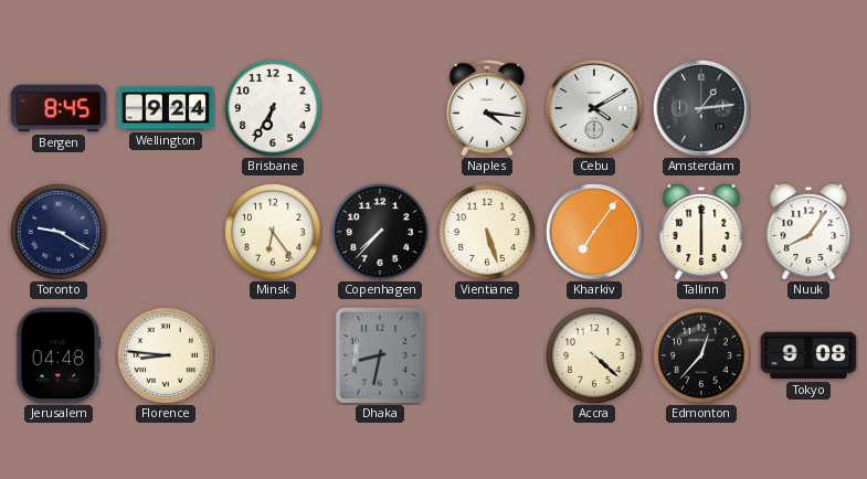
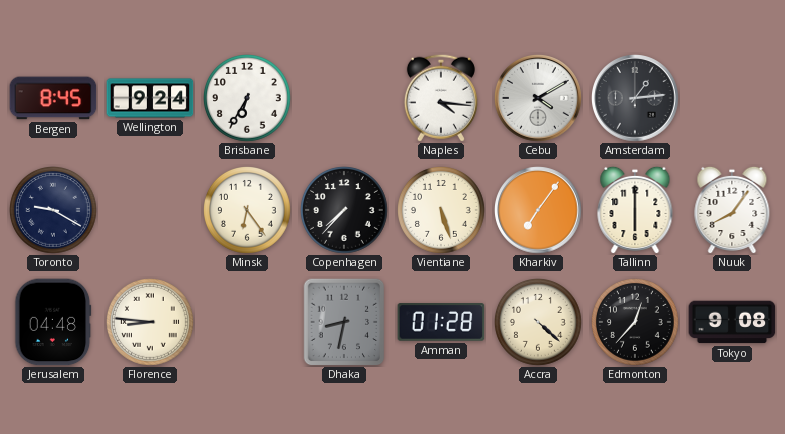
Amman: none -> 01:28 (441, 322)
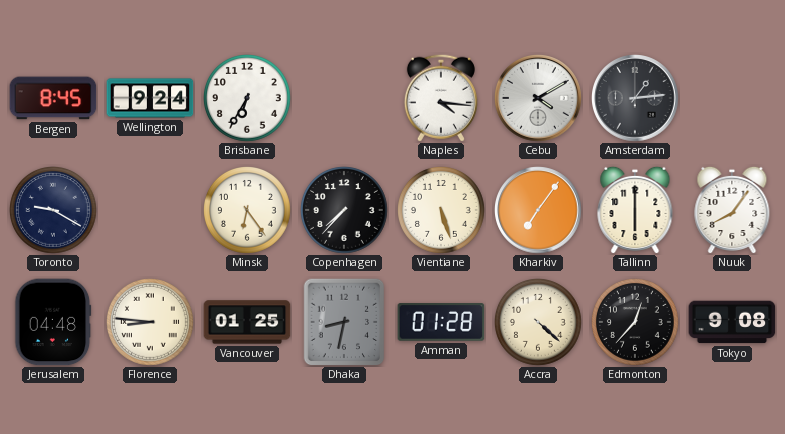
Vancouver: none -> 01:25 (247, 322)
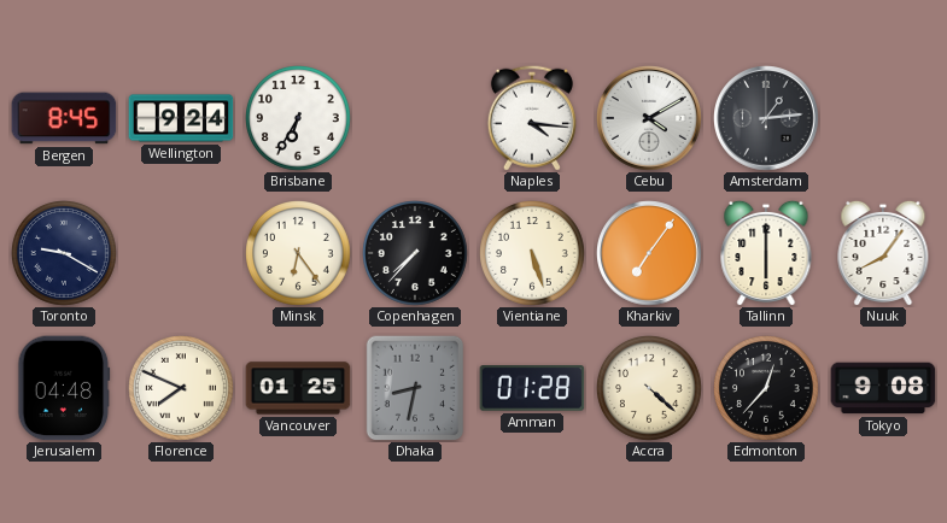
Florence: 8:46 -> 7:49 (182, 389)
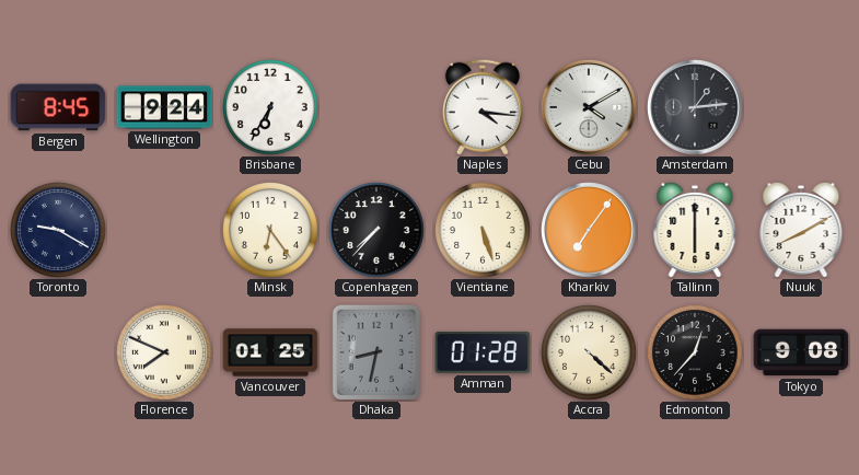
Nuuk: 8:06 -> 8:10 (801, 230)
Jerusalem: 04:48 -> none (64, 388)
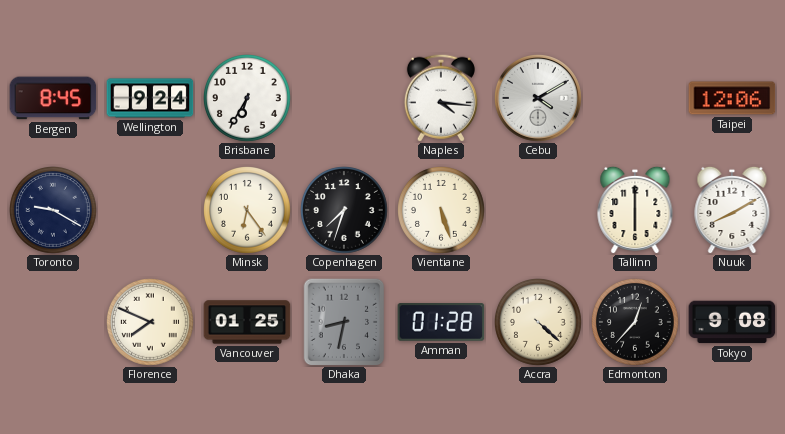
Amsterdam: 1:14 -> none (695, 108)
Taipei: none -> 12:06 (732, 98)
Copenhagen: 7:37 -> 7:33 (345, 211)
Kharkiv: 7:06 -> none (589, 231)
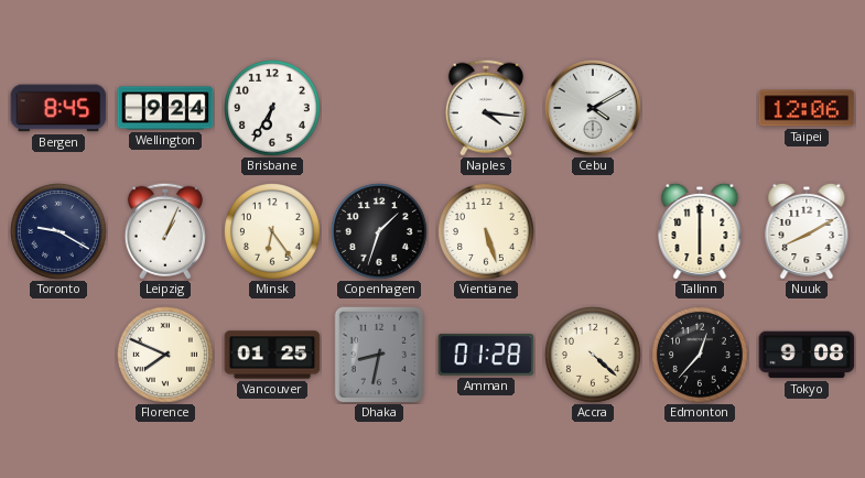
Leipzig: none -> 1:04 (165, 231)
Copenhagen: 7:33 -> 1:33 (380, 232)
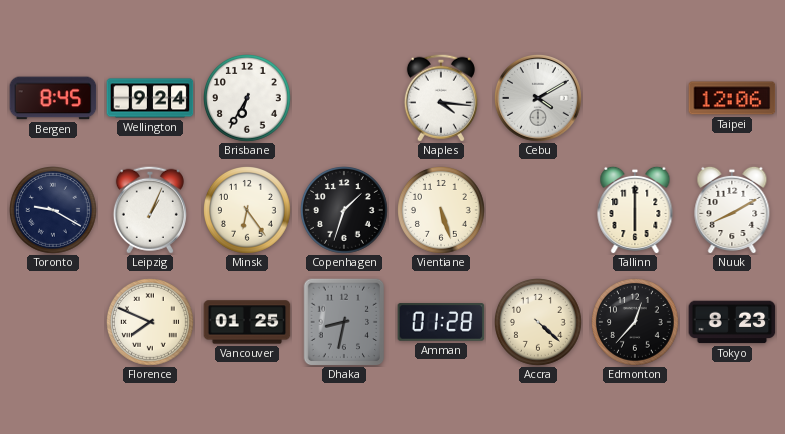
Tokyo: 9:08 -> 8:23 (732, 322)
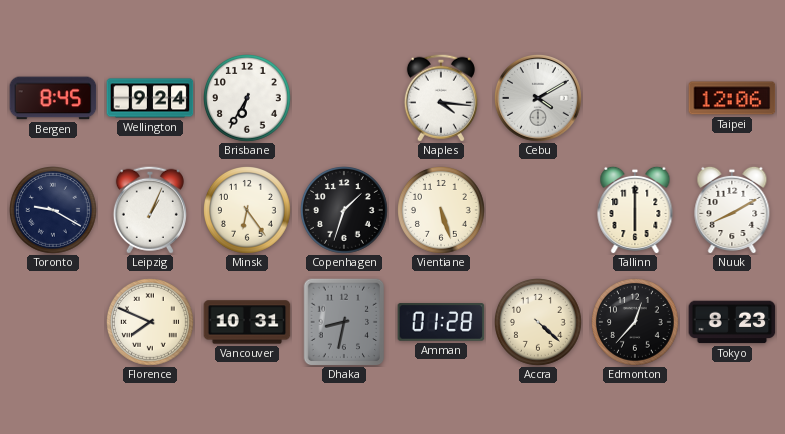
Vancouver: 01:25 -> 10:31 (247, 322)
